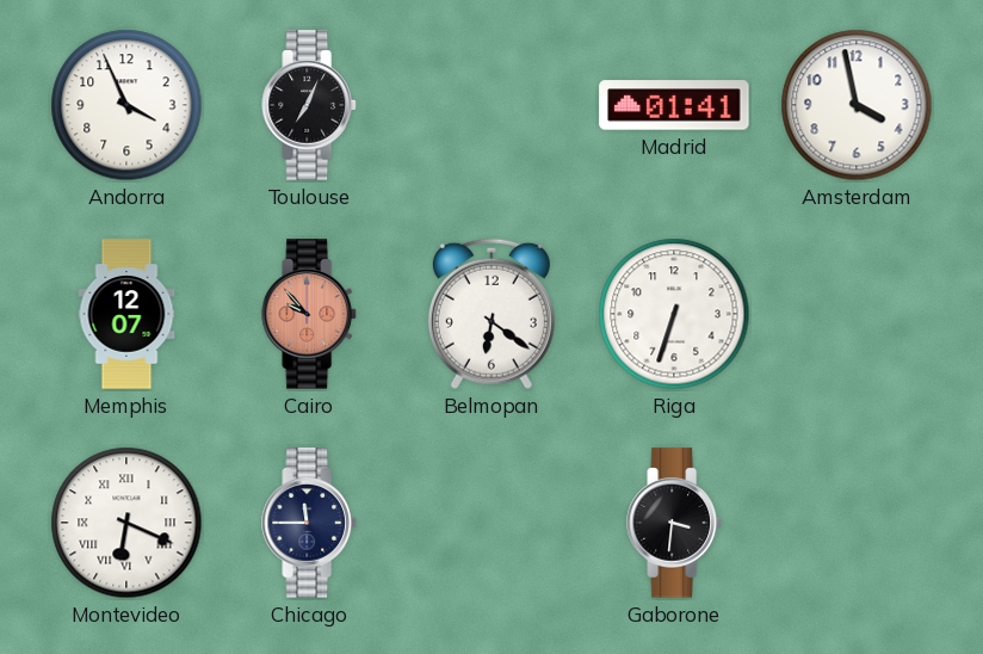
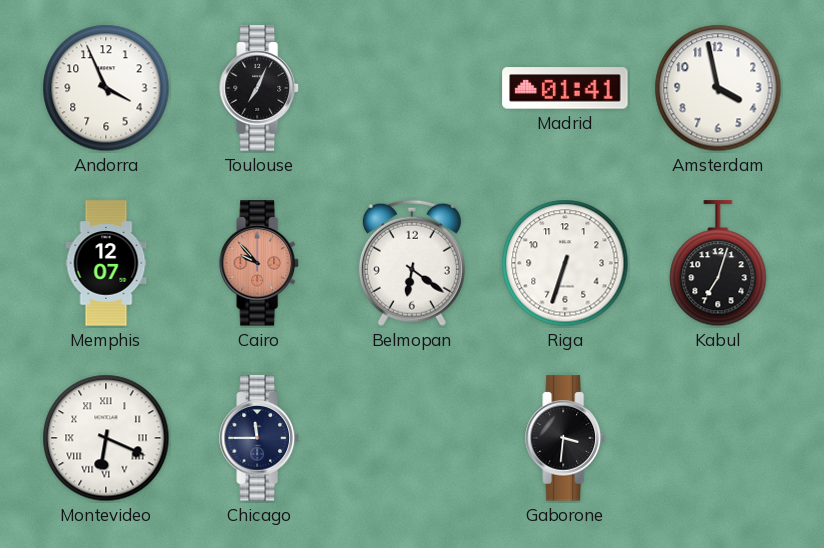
Kabul: none -> 7:03 (718, 264)
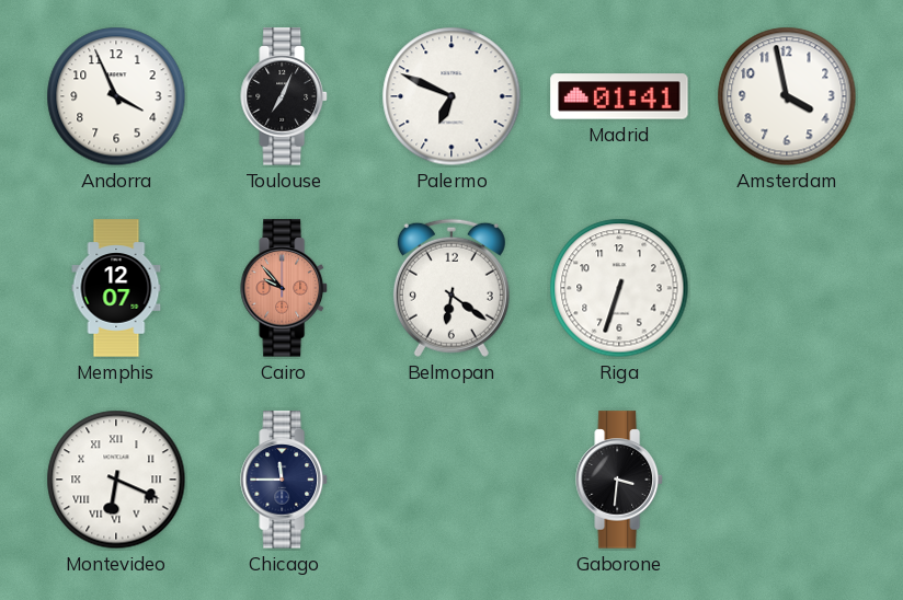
Palermo: none -> 6:49 (451, 96)
Kabul: 7:03 -> none (718, 264)
